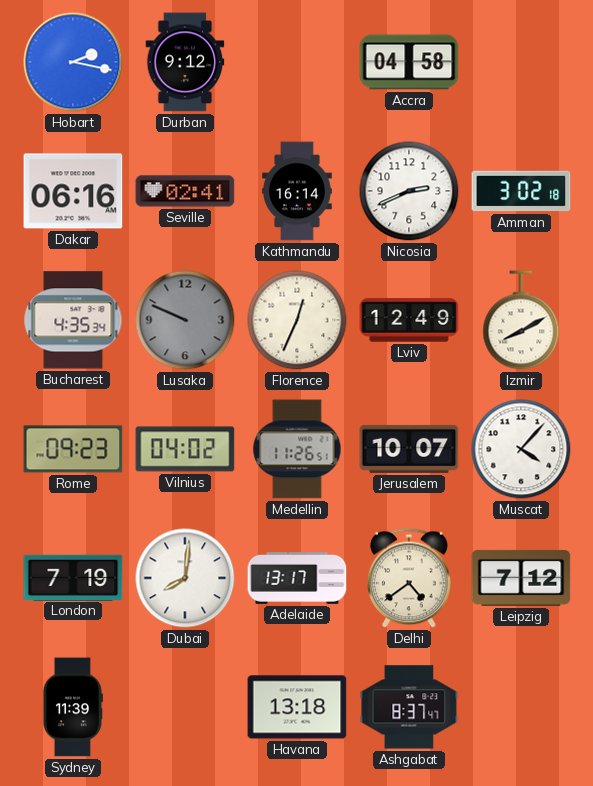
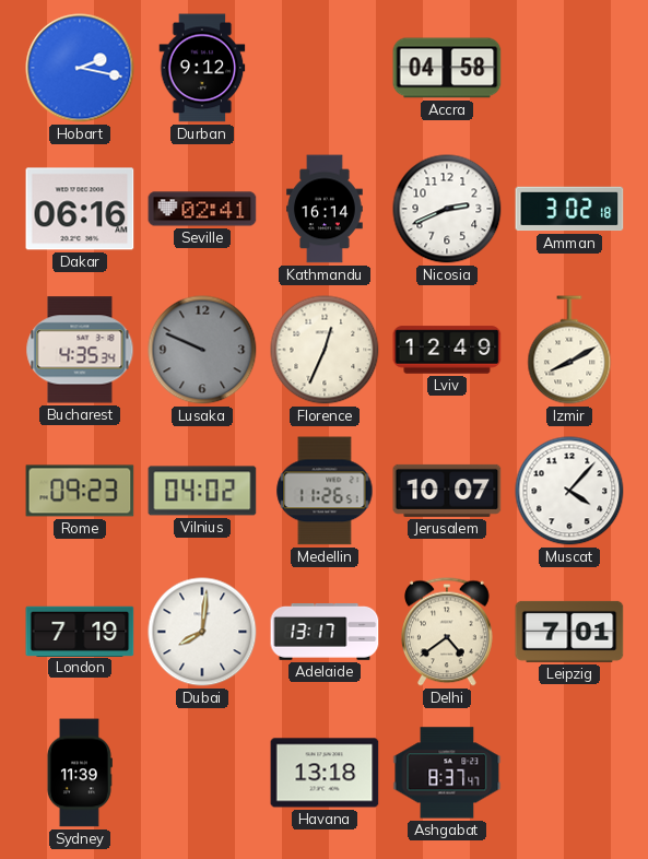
Leipzig: 7:12 -> 7:01 (569, 632)
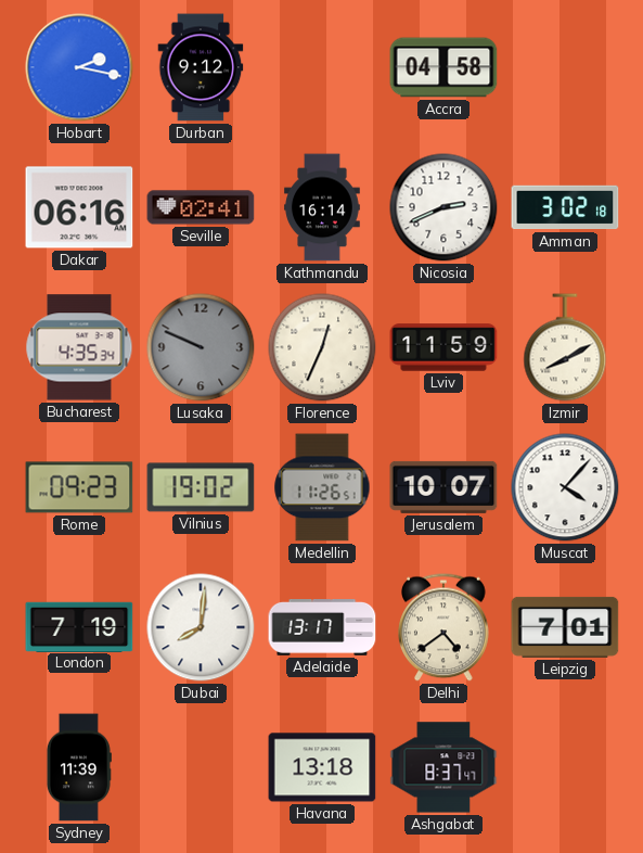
Lviv: 12:49 -> 11:59 (443, 347)
Vilnius: 04:02 -> 19:02 (201, 487)
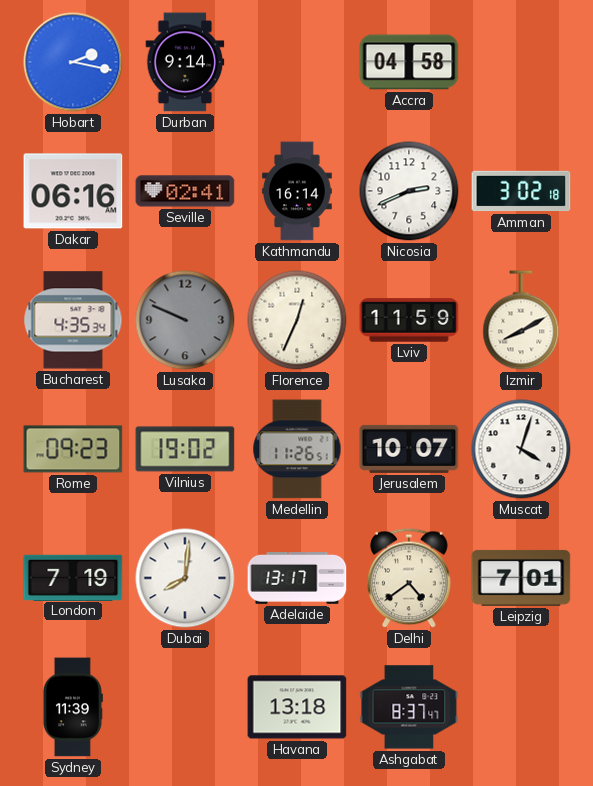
Durban: 9:12 -> 9:14 (185, 62)
Muscat: 4:07 -> 4:03 (521, 449)
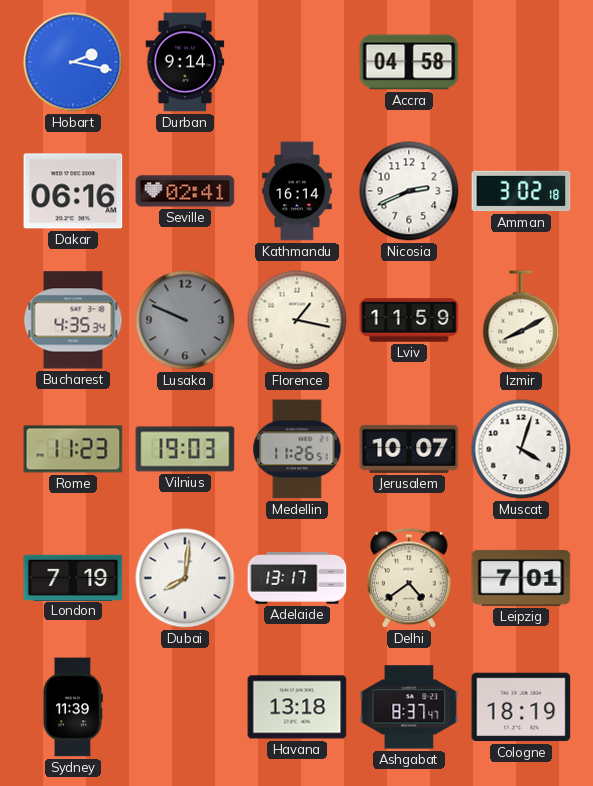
Florence: 12:34 -> 1:17 (297, 320)
Rome: 09:23 -> 11:23 (73, 449)
Vilnius: 19:02 -> 19:03 (185, 449)
Cologne: none -> 18:19 (521, 707)
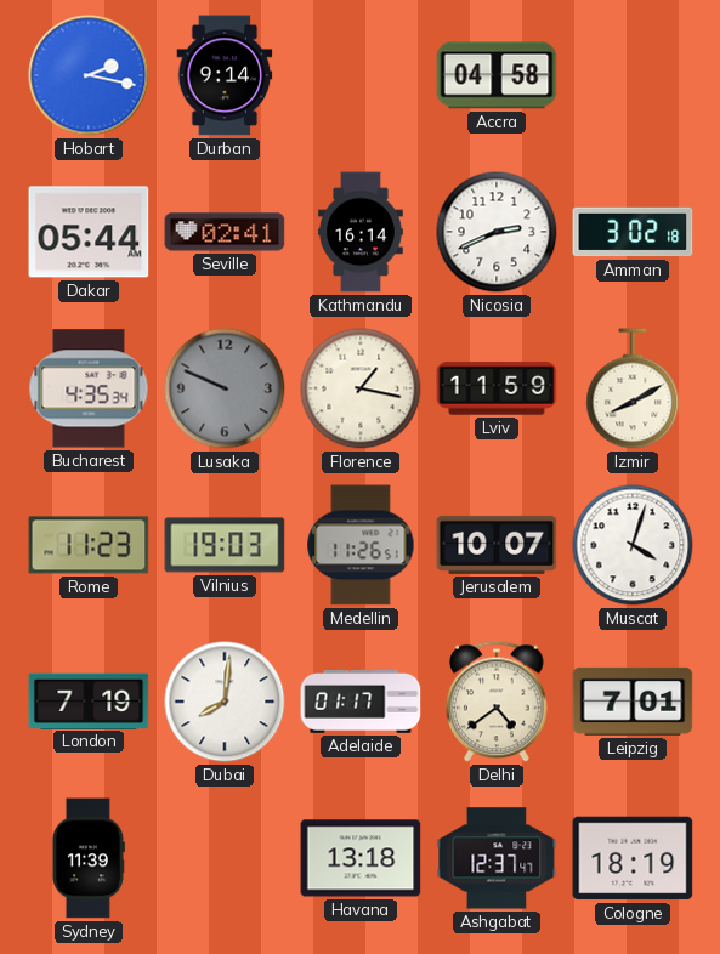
Dakar: 06:16 -> 05:44 (89, 232)
Adelaide: 13:17 -> 01:17 (361, 703)
Ashgabat: 8:37 -> 12:37 (497, 858)
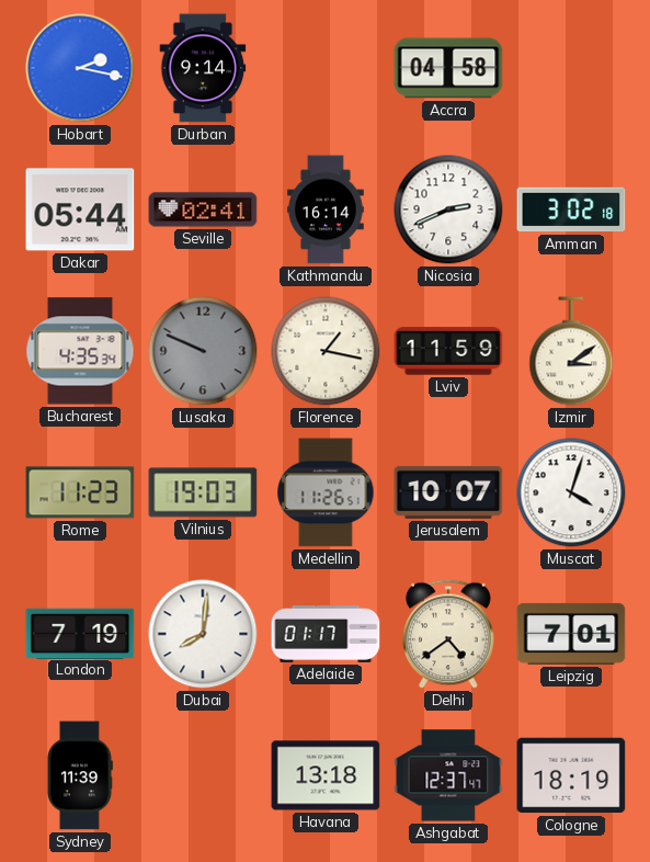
Izmir: 8:10 -> 3:09 (571, 351)
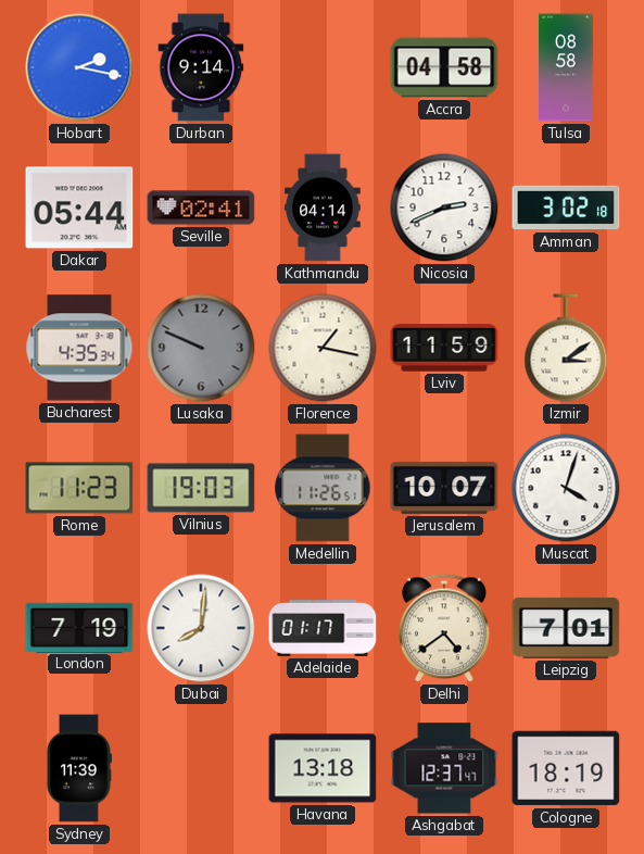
Tulsa: none -> 08:58 (567, 67)
Kathmandu: 16:14 -> 04:14 (323, 208)
